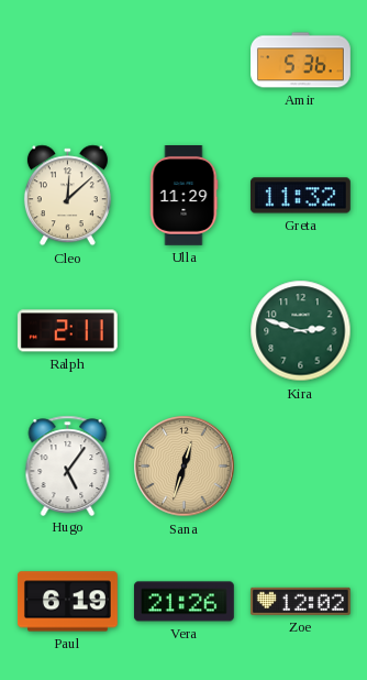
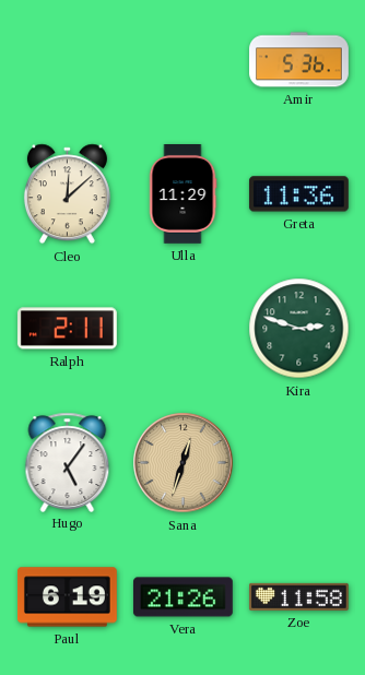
Greta: 11:32 -> 11:36 (298, 194)
Zoe: 12:02 -> 11:58 (298, 596)
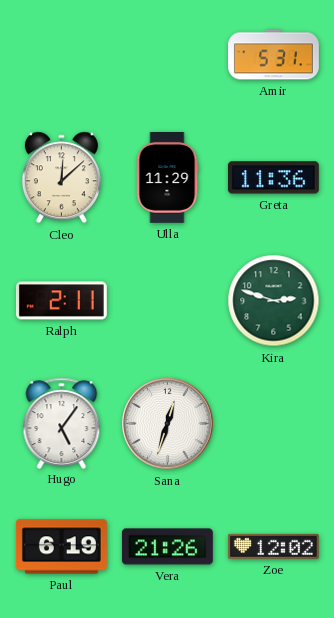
Amir: 5:36 -> 5:31 (274, 55)
Sana dial: champagne -> white (168, 424)
Zoe: 11:58 -> 12:02 (273, 546)
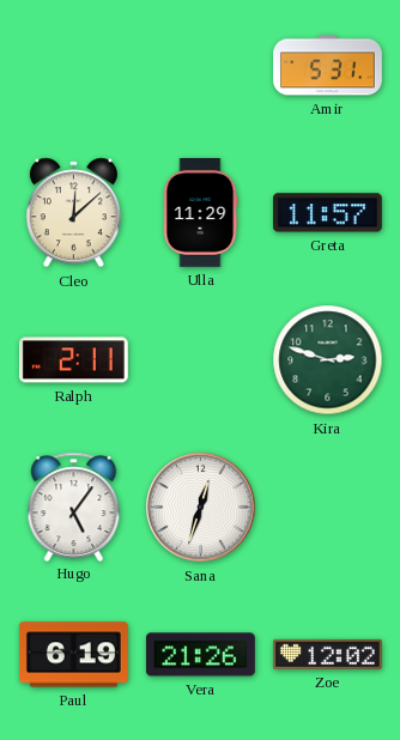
Greta: 11:36 -> 11:57 (327, 213)
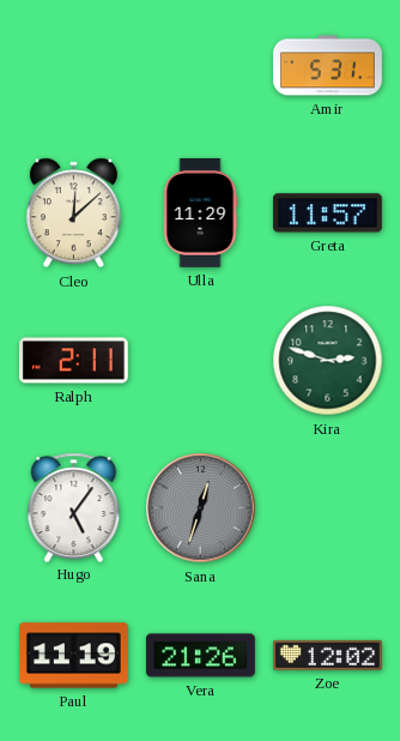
Sana dial: white -> grey (201, 508)
Paul: 6:19 -> 11:19 (74, 656)
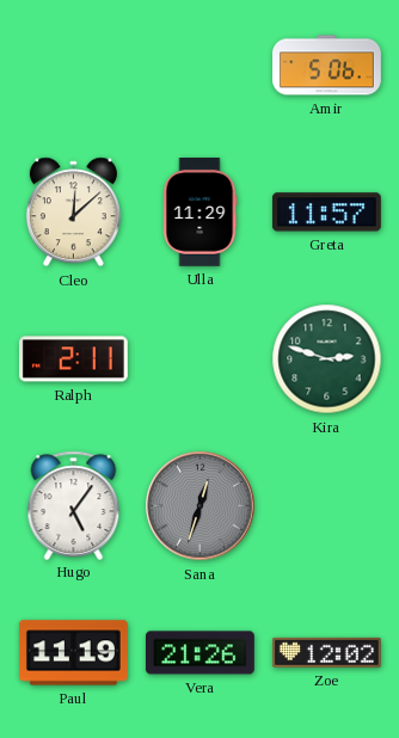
Amir: 5:31 -> 5:06 (327, 66)
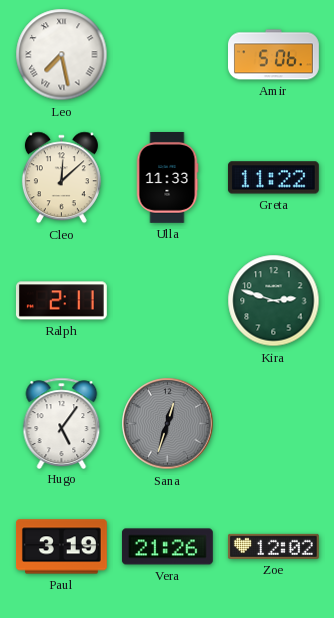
Leo: none -> 7:28 (62, 55)
Ulla: 11:29 -> 11:33 (167, 178)
Greta: 11:57 -> 11:22 (273, 178)
Paul: 11:19 -> 3:19 (62, 547)
